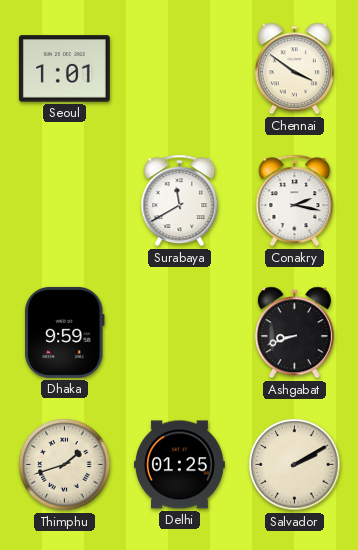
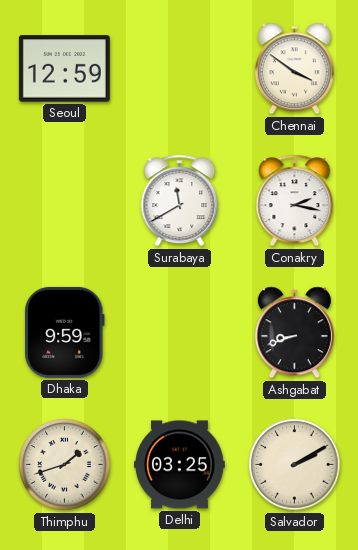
Seoul: 1:01 -> 12:59 (64, 69)
Delhi: 01:25 -> 03:25 (179, 465)
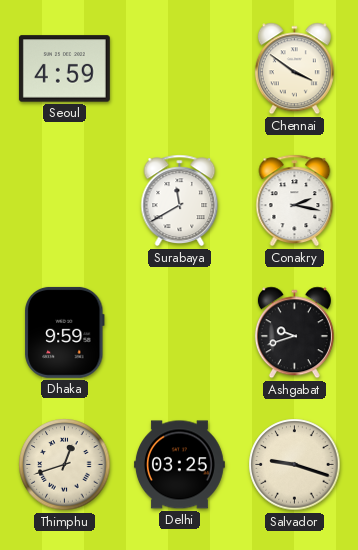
Seoul: 12:59 -> 4:59 (64, 69)
Ashgabat: 8:42 -> 9:42 (294, 333)
Thimphu: 1:42 -> 12:42 (65, 465)
Salvador: 2:10 -> 9:18 (295, 465)
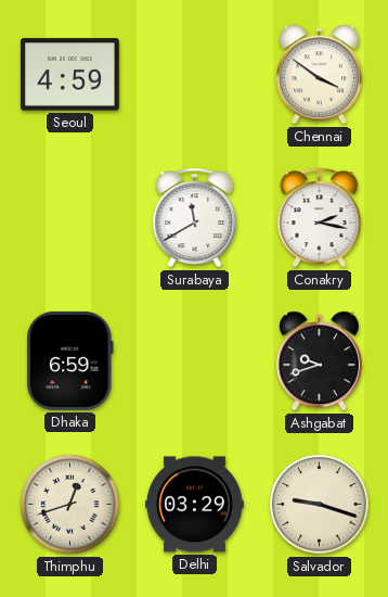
Dhaka: 9:59 -> 6:59 (70, 360)
Delhi: 03:25 -> 03:29 (194, 505)
